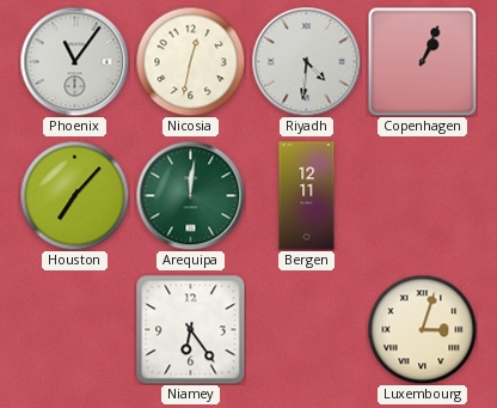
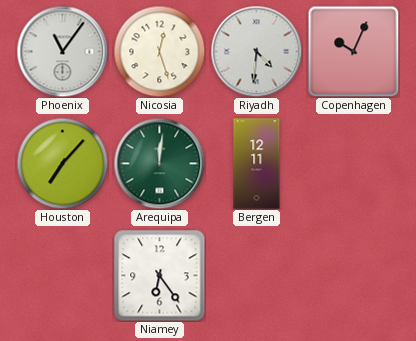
Nicosia: 12:32 -> 12:27 (159, 51)
Copenhagen: 1:04 -> 10:04 (353, 51)
Luxembourg: 3:03 -> none (422, 329)
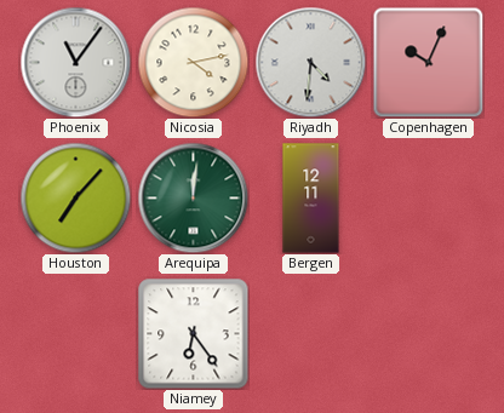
Nicosia: 12:27 -> 4:13 (193, 62)
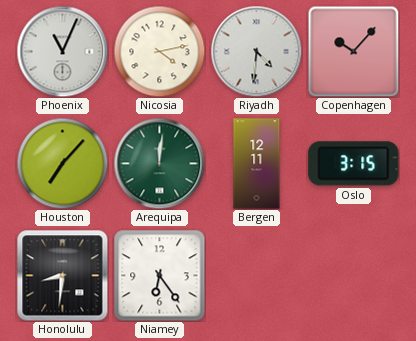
Phoenix: 11:06 -> 11:04 (62, 51)
Copenhagen: 10:04 -> 10:07 (353, 51)
Oslo: none -> 3:15 (354, 164)
Honolulu: none -> 8:31 (62, 275)
